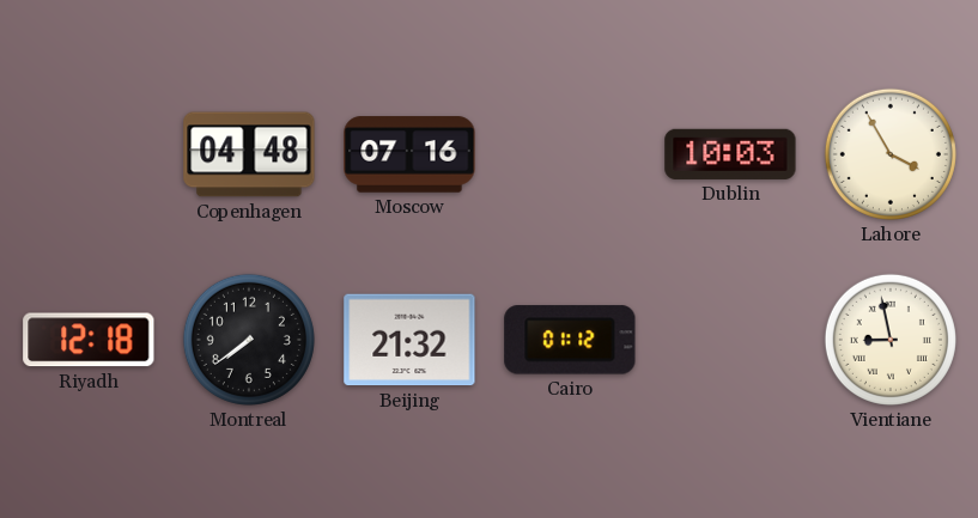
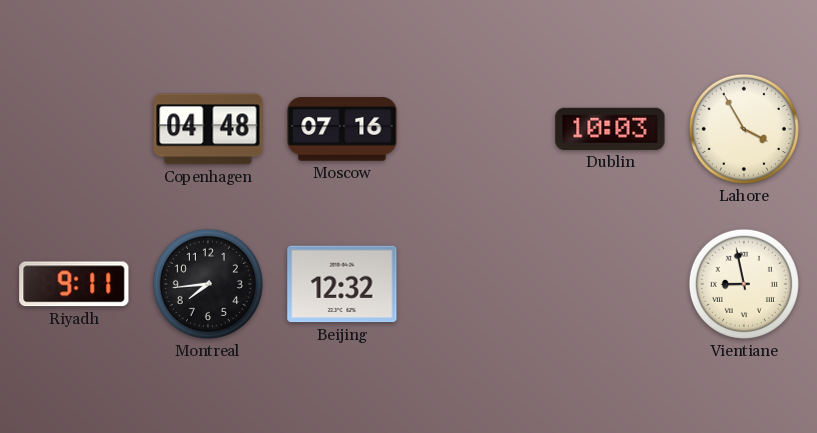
Riyadh: 12:18 -> 9:11 (74, 284)
Montreal: 7:39 -> 7:44 (208, 284)
Beijing: 21:32 -> 12:32 (342, 284)
Cairo: 01:12 -> none (570, 340)
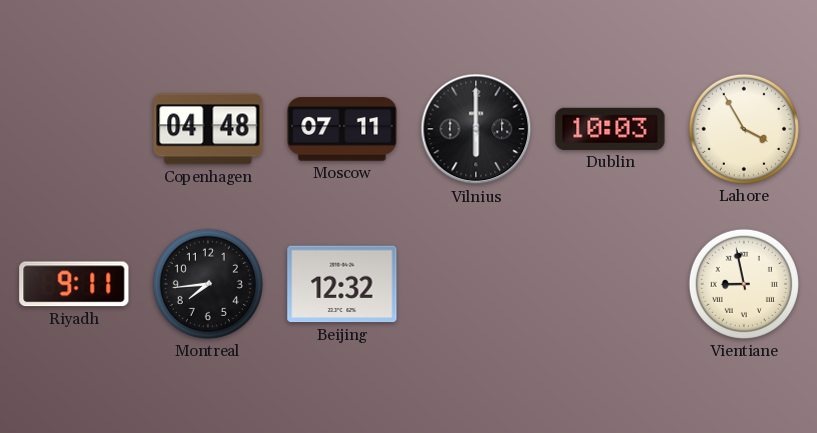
Moscow: 07:16 -> 07:11 (342, 129)
Vilnius: none -> 6:00 (476, 129)
